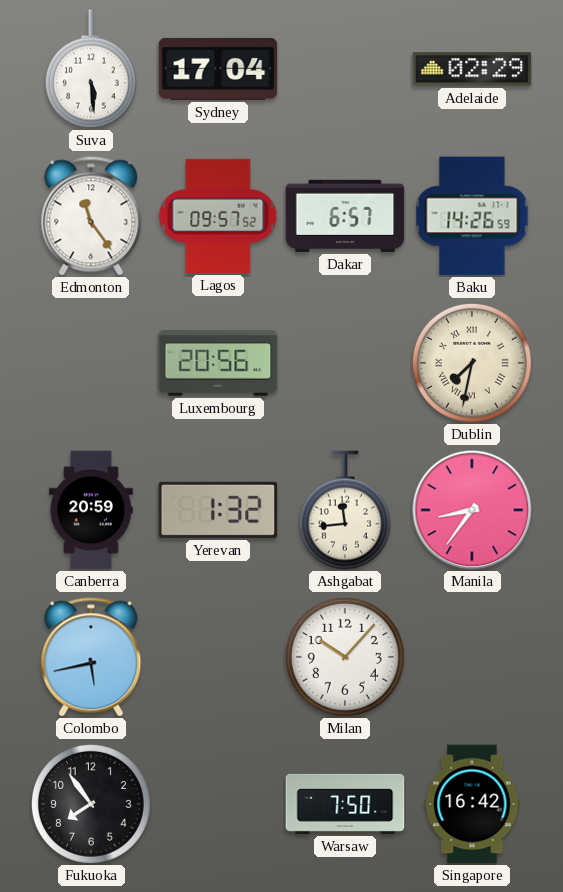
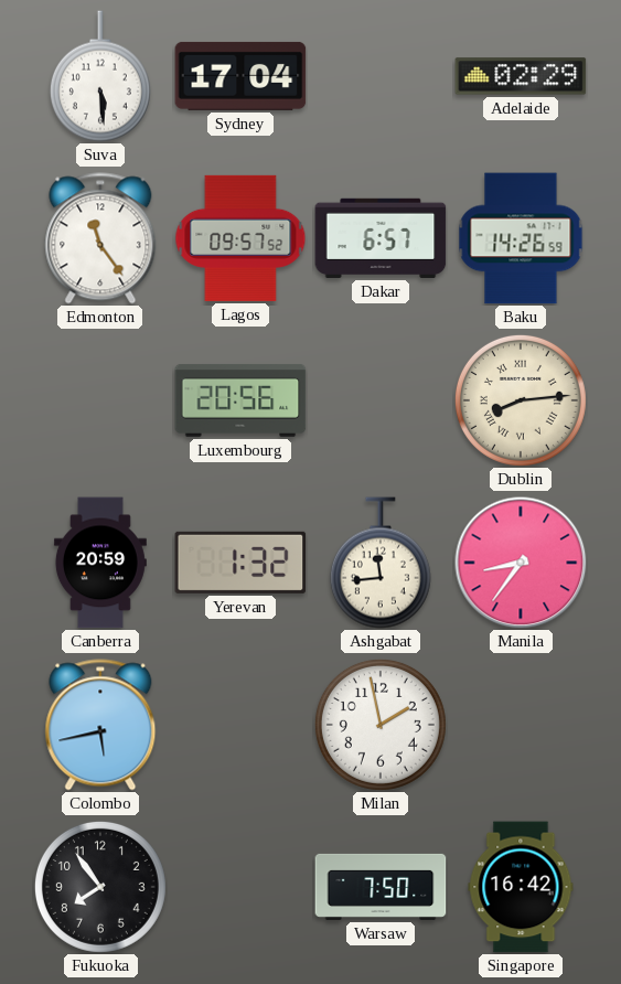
Dublin: 7:32 -> 8:14 (521, 400)
Milan: 10:07 -> 1:58 (381, 725)
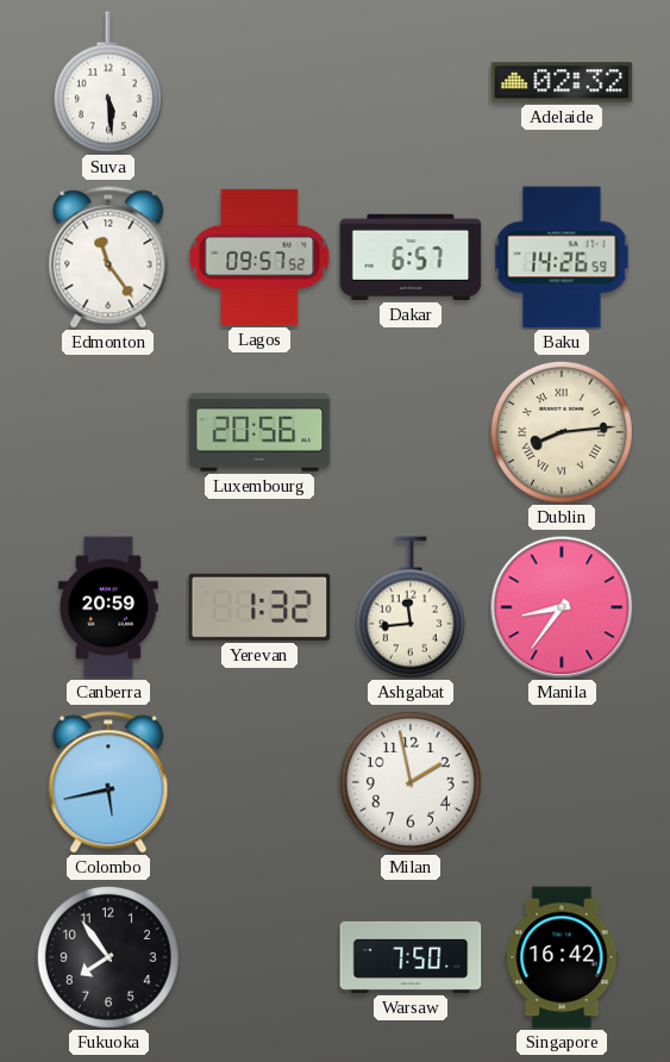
Sydney: 17:04 -> none (240, 76)
Adelaide: 02:29 -> 02:32 (562, 82)
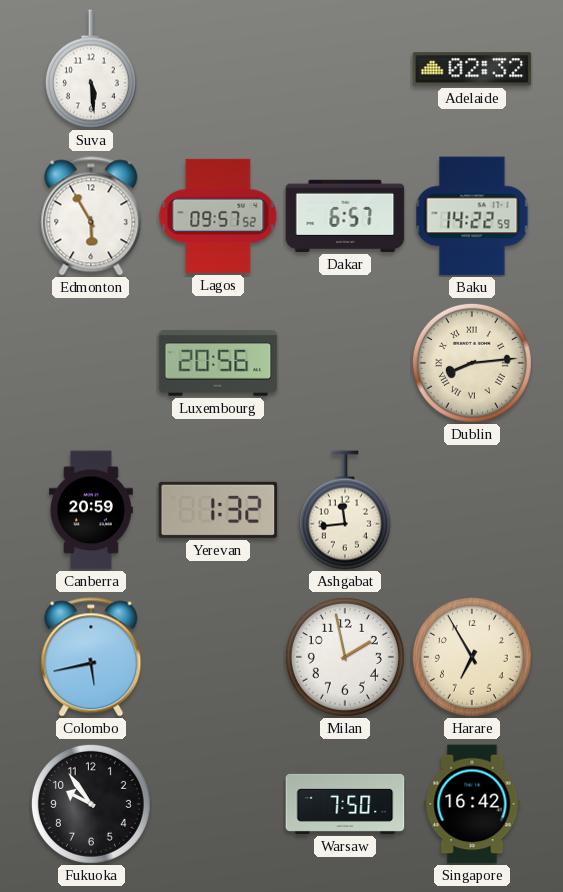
Edmonton: 11:24 -> 5:55 (91, 216)
Baku: 14:26 -> 14:22 (472, 216)
Manila: 8:36 -> none (562, 607)
Harare: none -> 6:55 (472, 657)
Fukuoka: 7:54 -> 9:54 (91, 804)
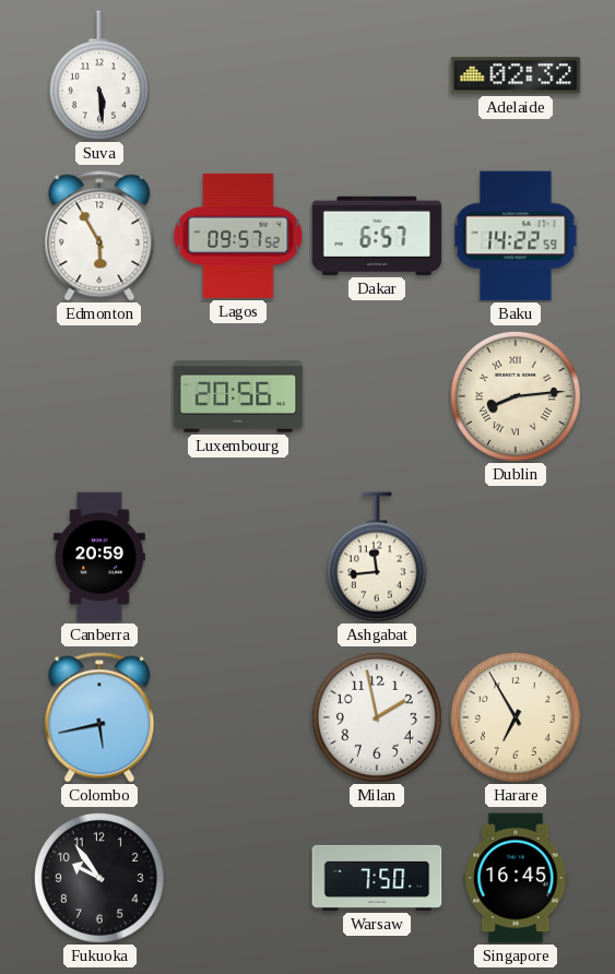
Yerevan: 1:32 -> none (218, 510)
Singapore: 16:42 -> 16:45 (516, 878)
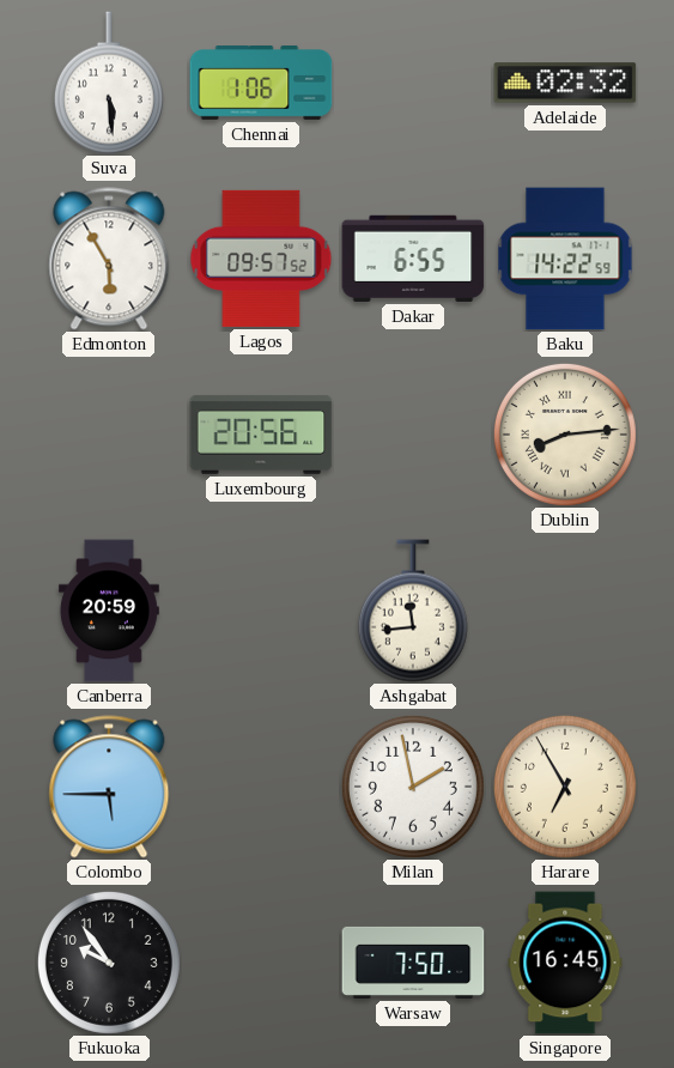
Chennai: none -> 1:06 (261, 84)
Dakar: 6:57 -> 6:55 (413, 259)
Colombo: 5:43 -> 5:45 (109, 787)
